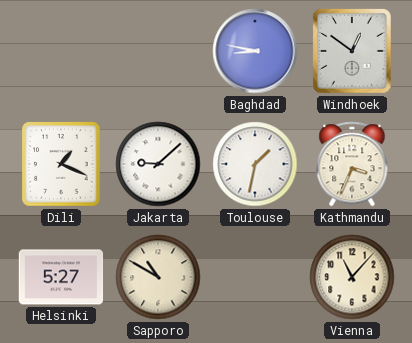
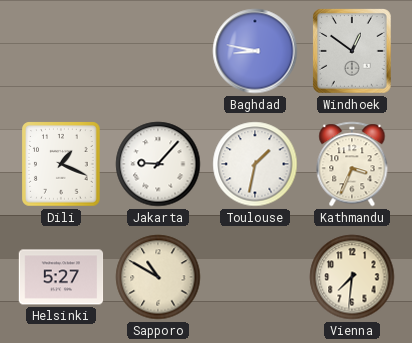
Jakarta: 9:08 -> 9:07 (158, 164)
Vienna: 11:07 -> 7:31 (352, 277)
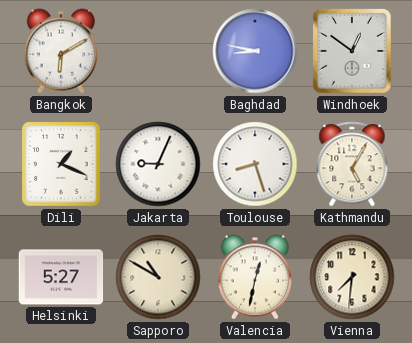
Bangkok: none -> 6:10 (60, 51)
Jakarta: 9:07 -> 9:04 (158, 164)
Toulouse: 1:32 -> 8:27 (255, 164)
Kathmandu: 3:34 -> 5:05 (352, 164)
Valencia: none -> 12:32 (254, 277)
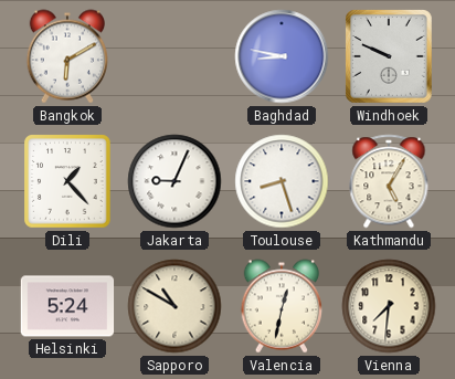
Windhoek: 12:51 -> 9:49 (390, 57)
Dili: 1:19 -> 1:23 (68, 181)
Helsinki: 5:27 -> 5:24 (67, 306)
